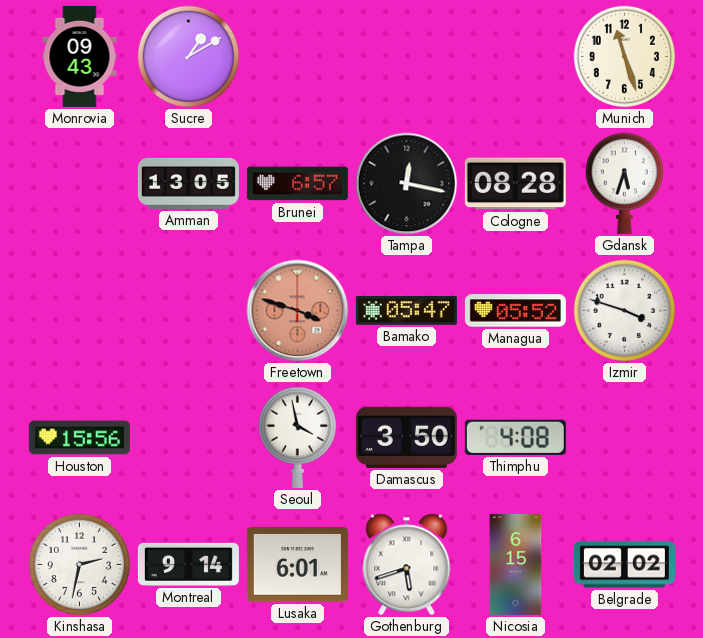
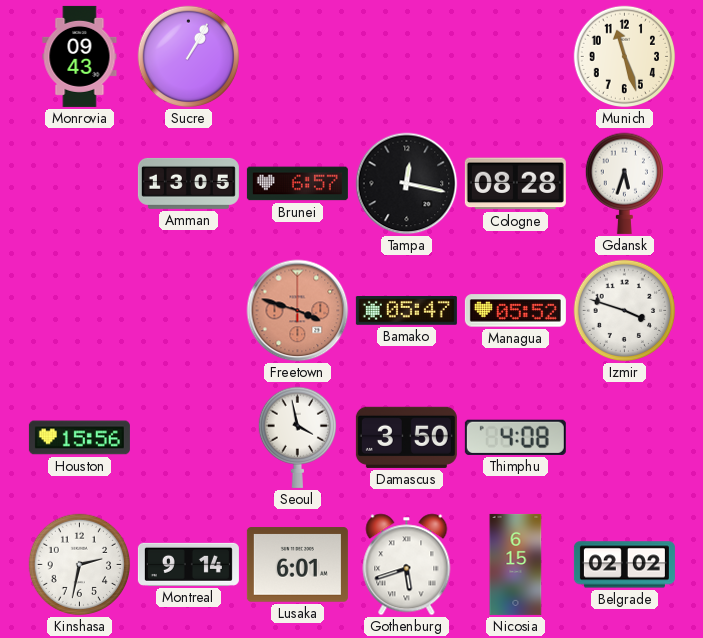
Sucre: 1:10 -> 1:05 (189, 57)
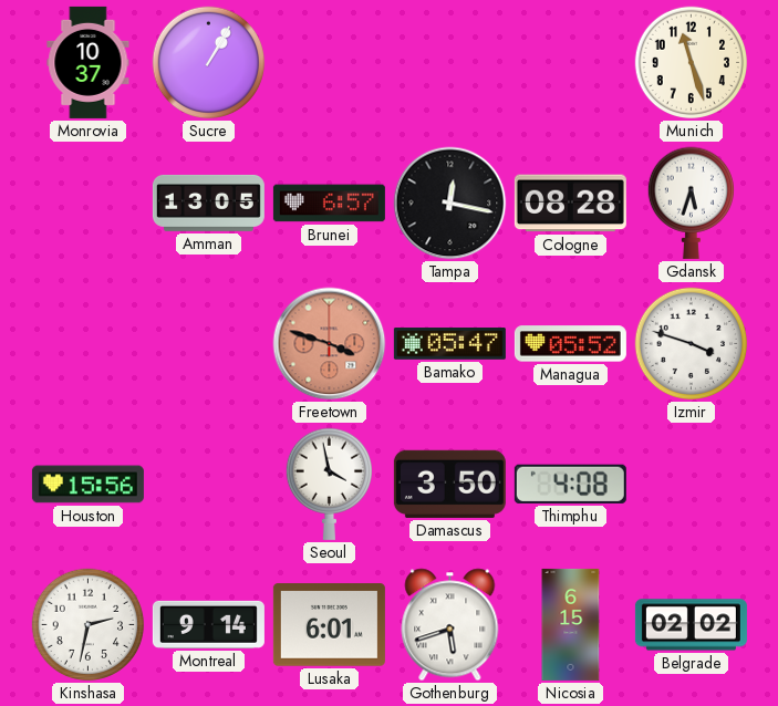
Monrovia: 09:43 -> 10:37 (89, 62)
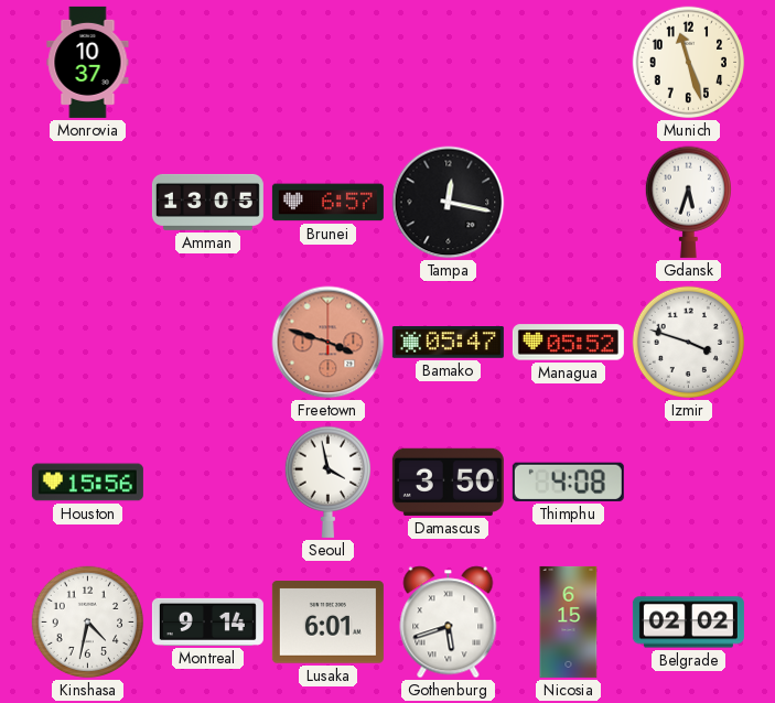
Sucre: 1:05 -> none (209, 63)
Cologne: 08:28 -> none (570, 204)
Kinshasa: 2:32 -> 4:32 (88, 623)
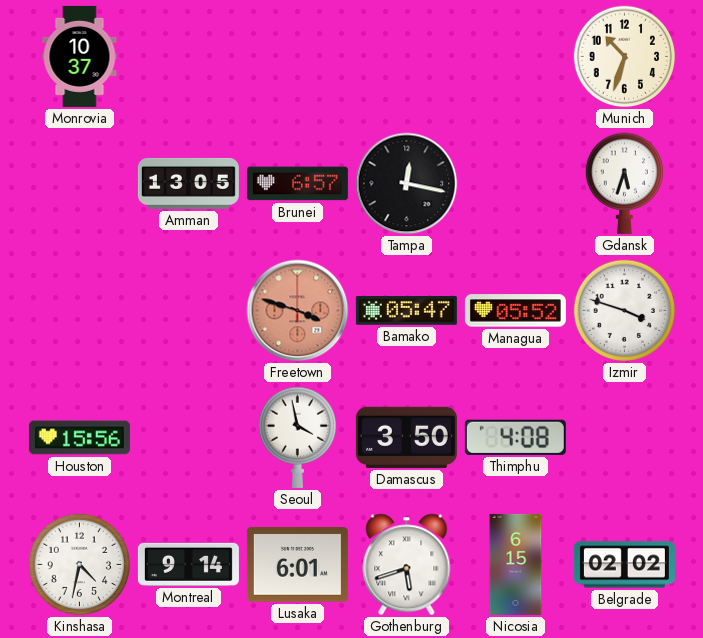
Munich: 11:27 -> 10:33 (625, 57)
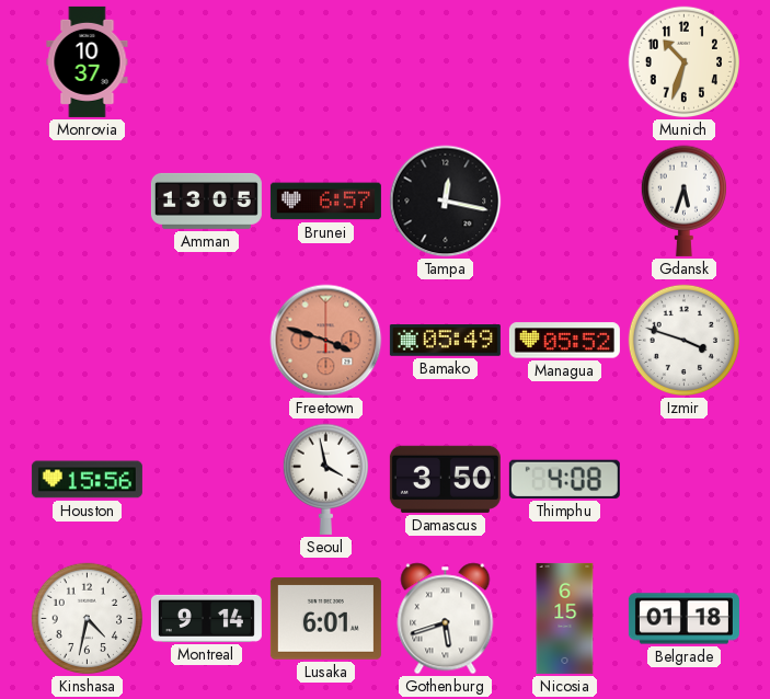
Bamako: 05:47 -> 05:49 (445, 341)
Belgrade: 02:02 -> 01:18 (683, 619)
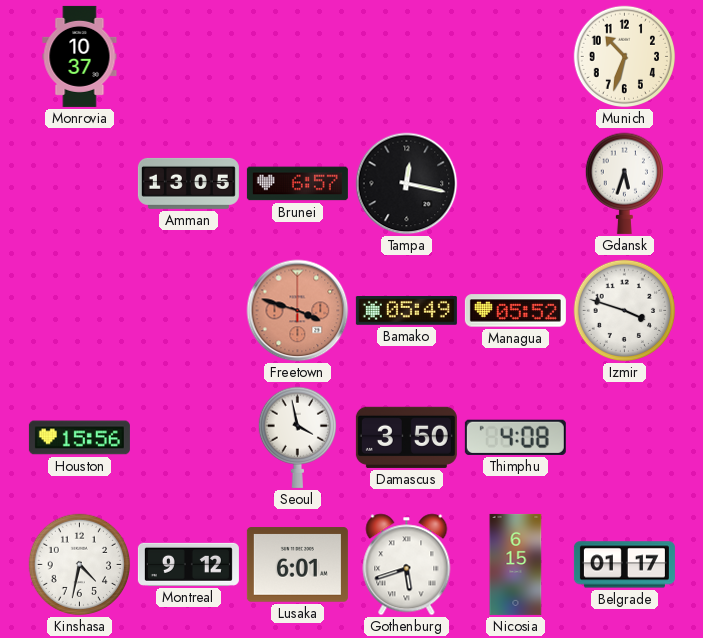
Montreal: 9:14 -> 9:12 (188, 564)
Belgrade: 01:18 -> 01:17 (624, 565)
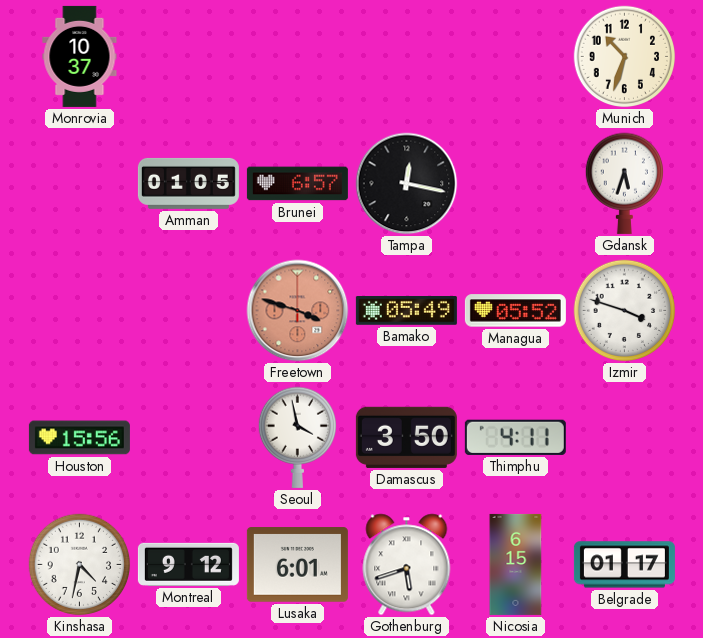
Amman: 13:05 -> 01:05 (188, 183)
Thimphu: 4:08 -> 4:11 (515, 437)
